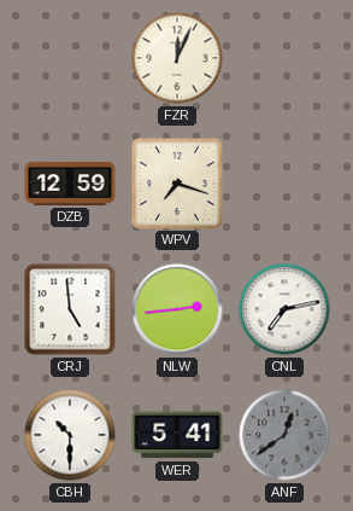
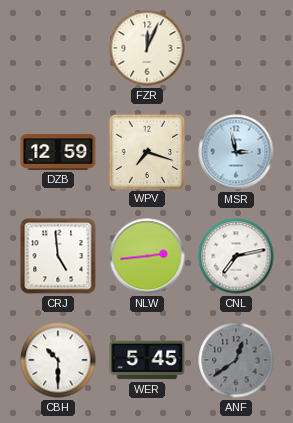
MSR: none -> 2:58 (236, 152)
WER: 5:41 -> 5:45 (147, 360)
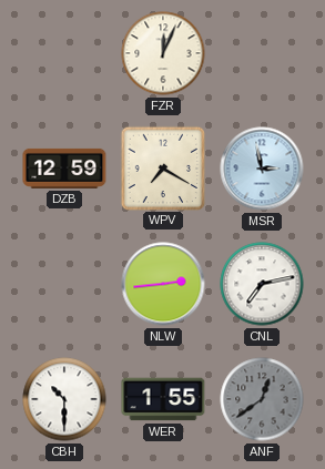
WPV: 7:18 -> 7:20 (162, 167)
CRJ: 4:59 -> none (58, 256)
WER: 5:45 -> 1:55 (163, 399)
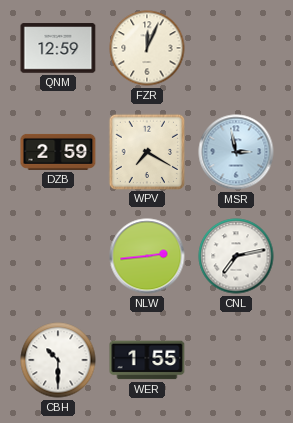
QNM: none -> 12:59 (58, 48)
DZB: 12:59 -> 2:59 (58, 152)
ANF: 12:39 -> none (262, 399)
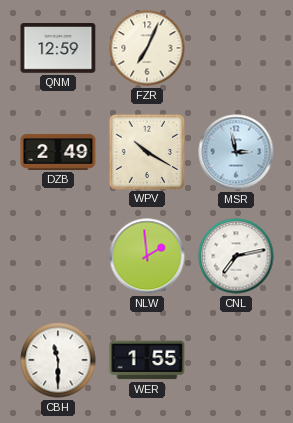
FZR: 12:04 -> 7:04 (147, 48)
DZB: 2:59 -> 2:49 (58, 152)
WPV: 7:20 -> 10:20 (146, 151)
NLW: 2:44 -> 1:59 (147, 256)
CBH: 10:30 -> 11:30 (58, 360)
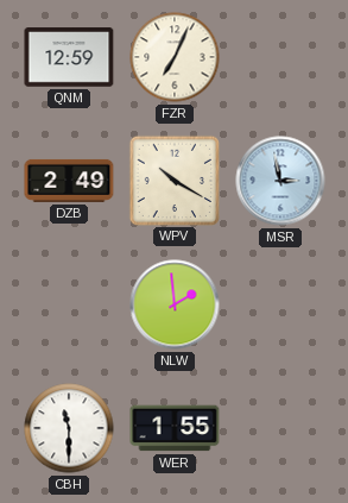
CNL: 7:13 -> none (236, 256)
